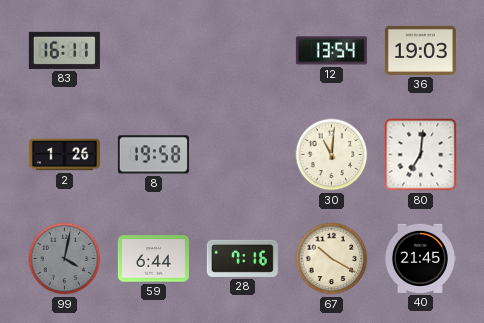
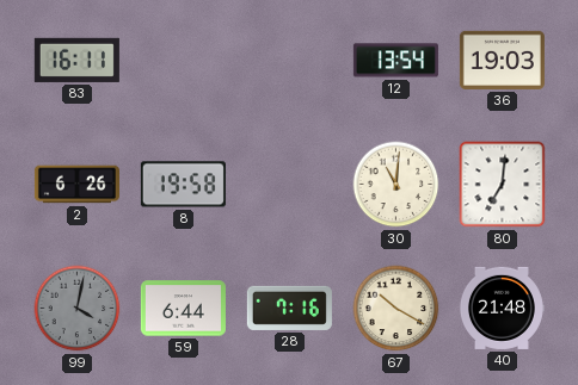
2: 1:26 -> 6:26 (76, 185)
40: 21:45 -> 21:48 (502, 308)
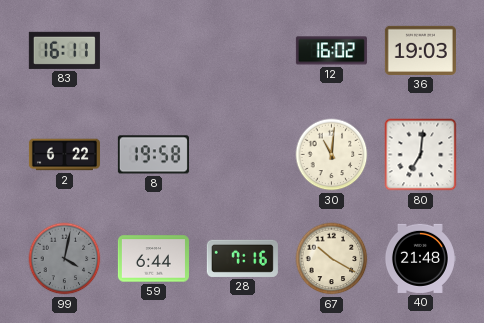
12: 13:54 -> 16:02 (331, 51)
2: 6:26 -> 6:22 (64, 155)
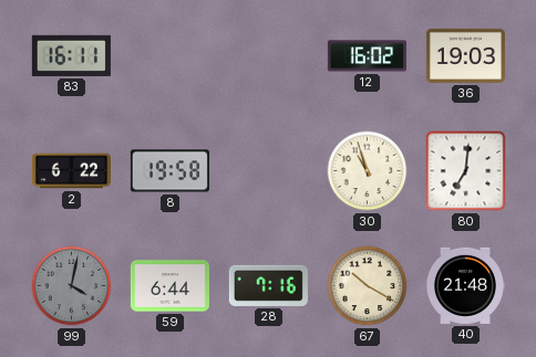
30: 11:01 -> 10:57 (368, 171)
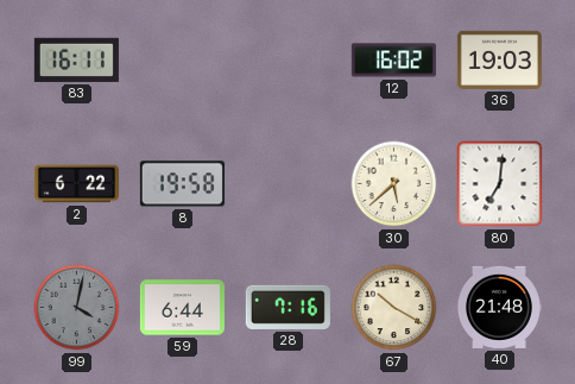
30: 10:57 -> 5:38 (394, 184)
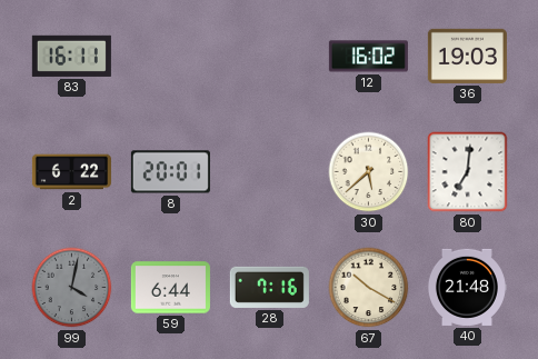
8: 19:58 -> 20:01 (170, 172)
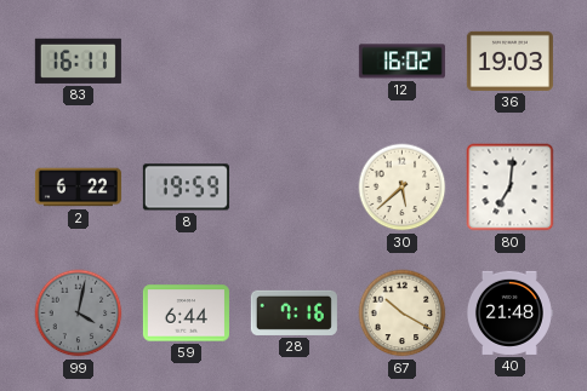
8: 20:01 -> 19:59 (186, 188)
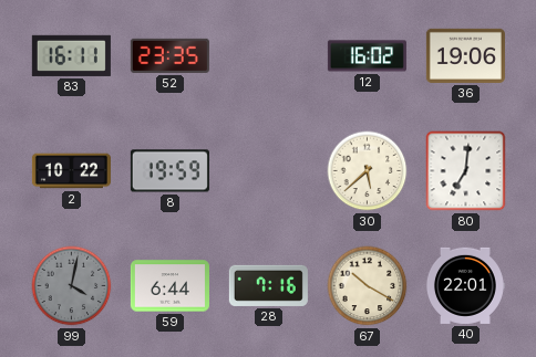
52: none -> 23:35 (169, 55)
36: 19:03 -> 19:06 (465, 55)
2: 6:22 -> 10:22 (71, 171)
40: 21:48 -> 22:01 (465, 285)
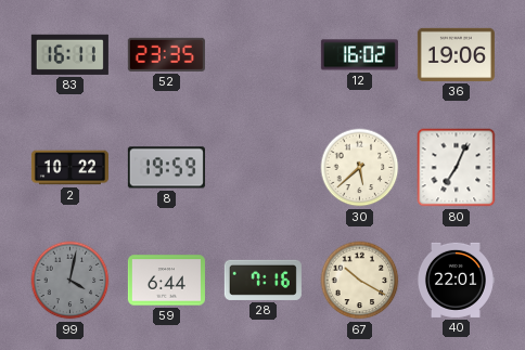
80: 7:01 -> 7:04 (457, 168)
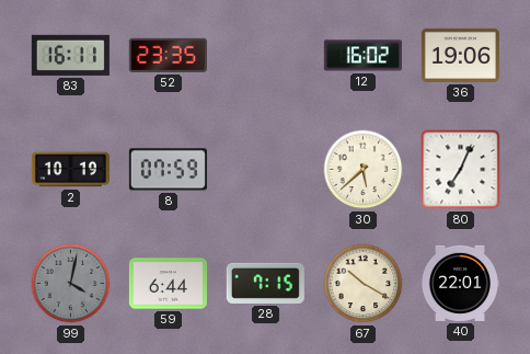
2: 10:22 -> 10:19 (70, 170)
8: 19:59 -> 07:59 (168, 170)
28: 7:16 -> 7:15 (265, 283)
